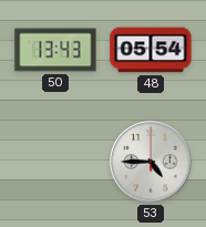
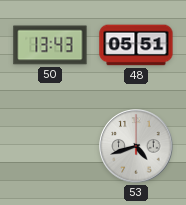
48: 05:54 -> 05:51 (136, 45)
53: 4:45 -> 4:42 (136, 146)
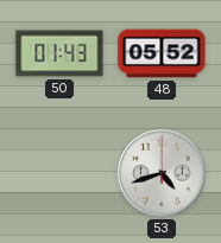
50: 13:43 -> 01:43 (59, 53)
48: 05:51 -> 05:52 (162, 53)
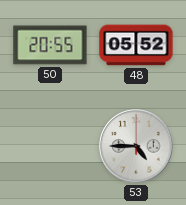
50: 01:43 -> 20:55 (50, 45)
53: 4:42 -> 4:45 (136, 146)
